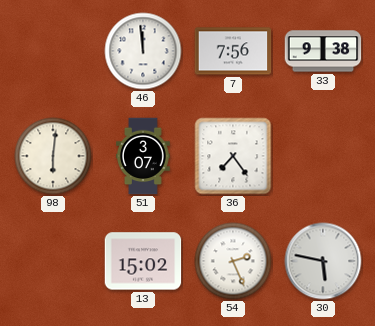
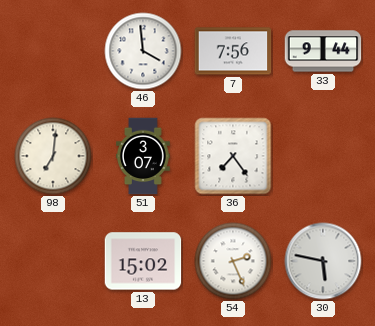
46: 11:59 -> 3:59 (143, 51)
33: 9:38 -> 9:44 (323, 51)
98: 6:01 -> 7:01 (53, 156)
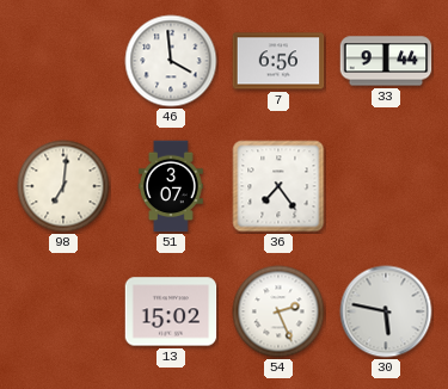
7: 7:56 -> 6:56 (278, 61)
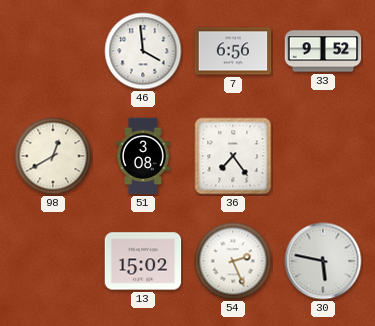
33: 9:44 -> 9:52 (323, 51)
98: 7:01 -> 12:40 (53, 156)
51: 3:07 -> 3:08 (144, 156)
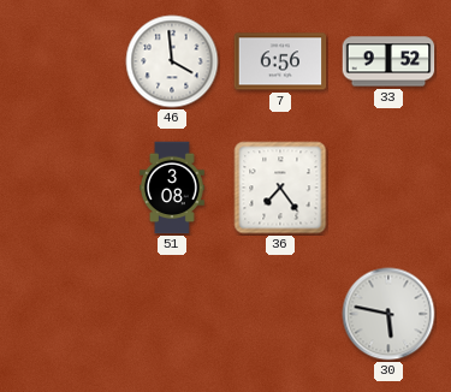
98: 12:40 -> none (53, 156)
13: 15:02 -> none (143, 261)
54: 2:26 -> none (233, 261)
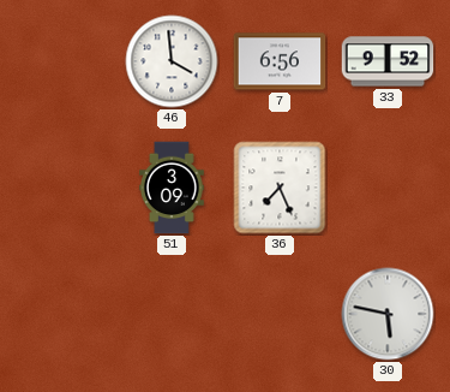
51: 3:08 -> 3:09 (173, 188)
36: 7:24 -> 7:26 (280, 188)
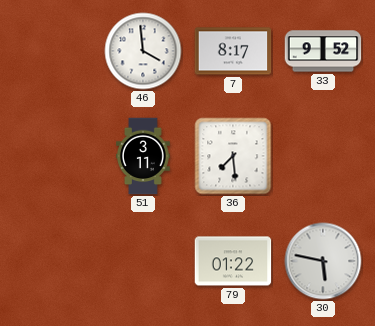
7: 6:56 -> 8:17 (233, 51)
51: 3:09 -> 3:11 (144, 156)
36: 7:26 -> 7:29 (233, 156)
79: none -> 01:22 (233, 261)
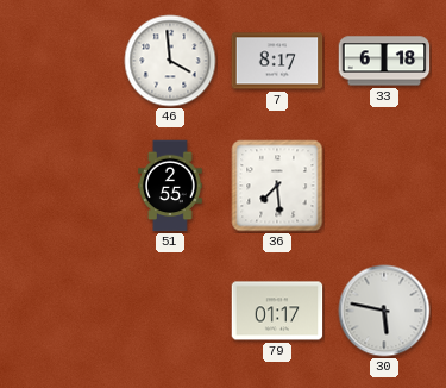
33: 9:52 -> 6:18 (384, 61)
51: 3:11 -> 2:55 (171, 186)
79: 01:22 -> 01:17 (277, 311)
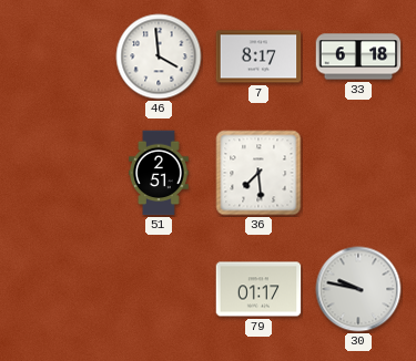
51: 2:55 -> 2:51 (160, 173)
30: 5:47 -> 9:47 (358, 289)
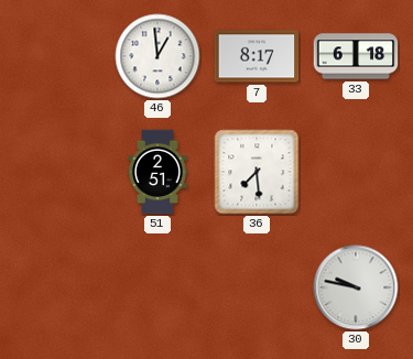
46: 3:59 -> 12:59 (157, 56)
79: 01:17 -> none (258, 289)
